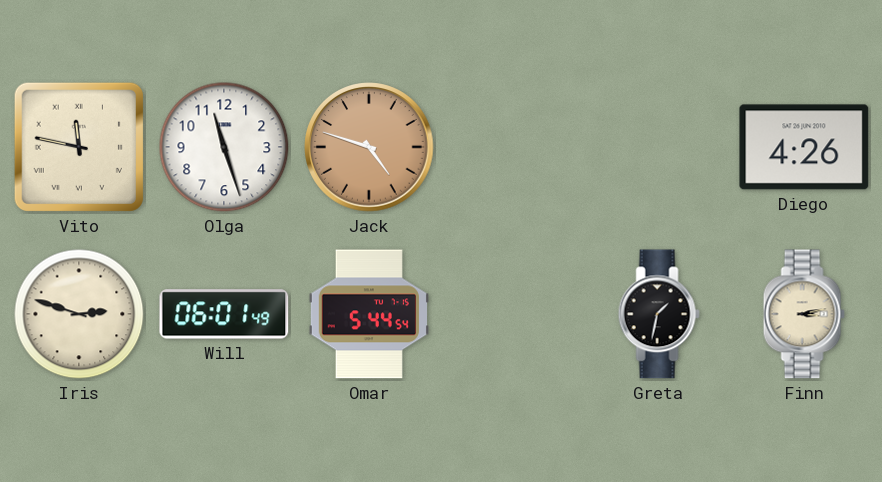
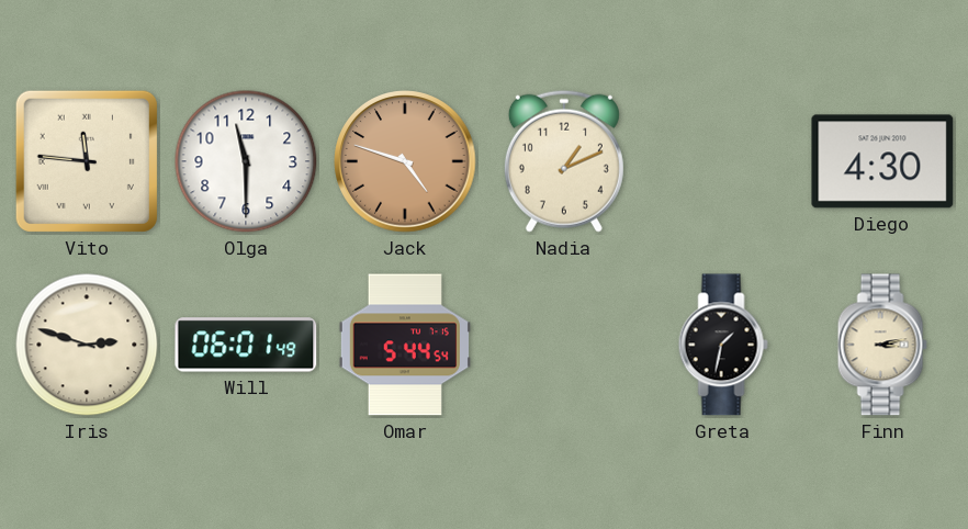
Vito: 11:47 -> 11:46 (87, 161)
Olga: 11:27 -> 11:30 (246, 161)
Nadia: none -> 1:11 (564, 161)
Diego: 4:26 -> 4:30 (882, 161)
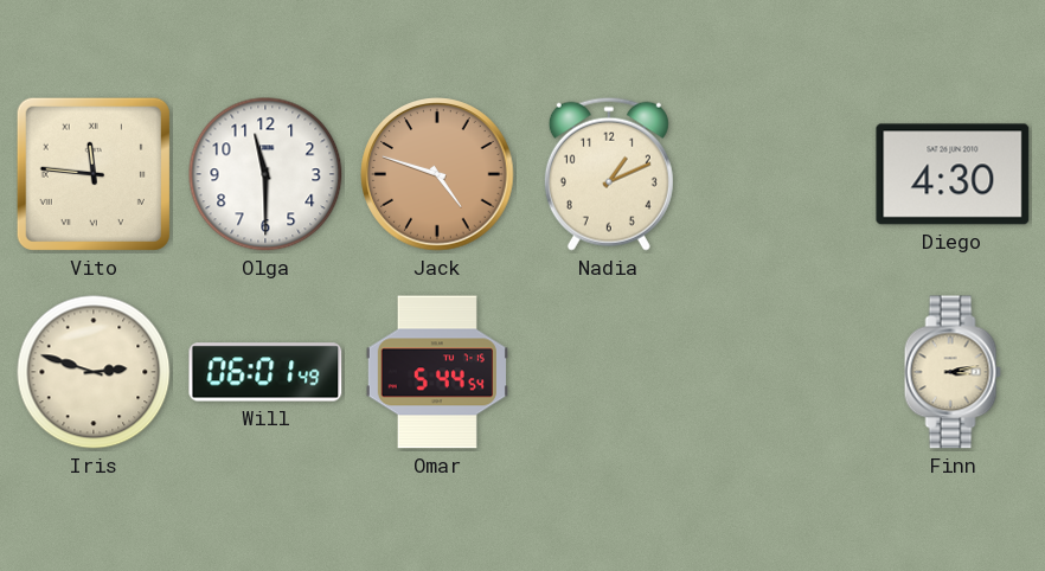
Greta: 1:32 -> none (723, 345)
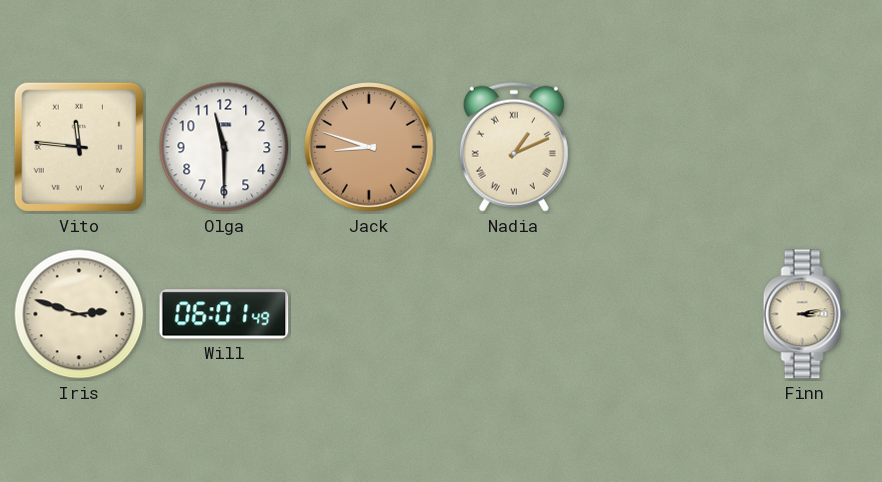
Jack: 4:48 -> 8:48 (369, 147)
Nadia numerals: Arabic -> Roman (514, 147)
Diego: 4:30 -> none (953, 174)
Omar: 5:44 -> none (437, 372)
